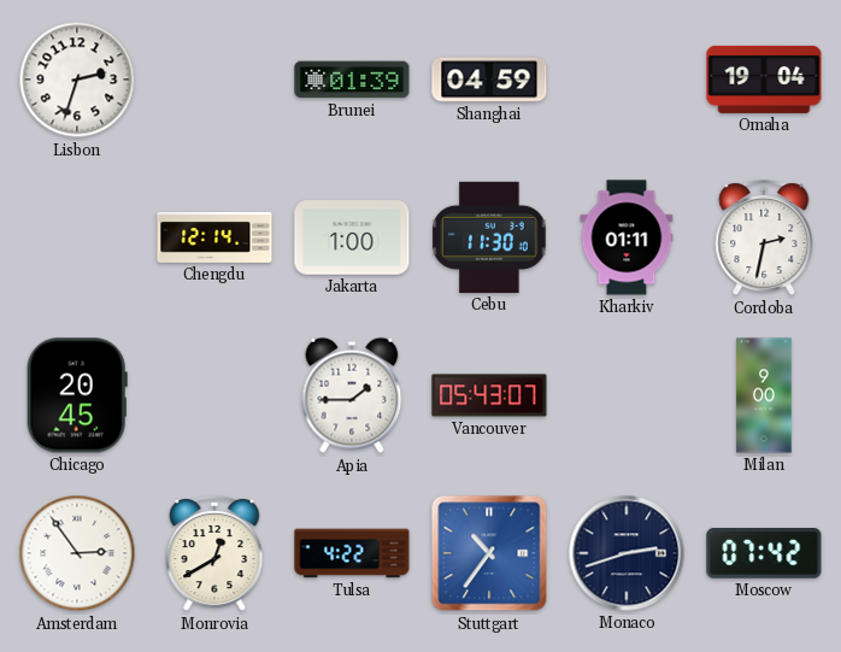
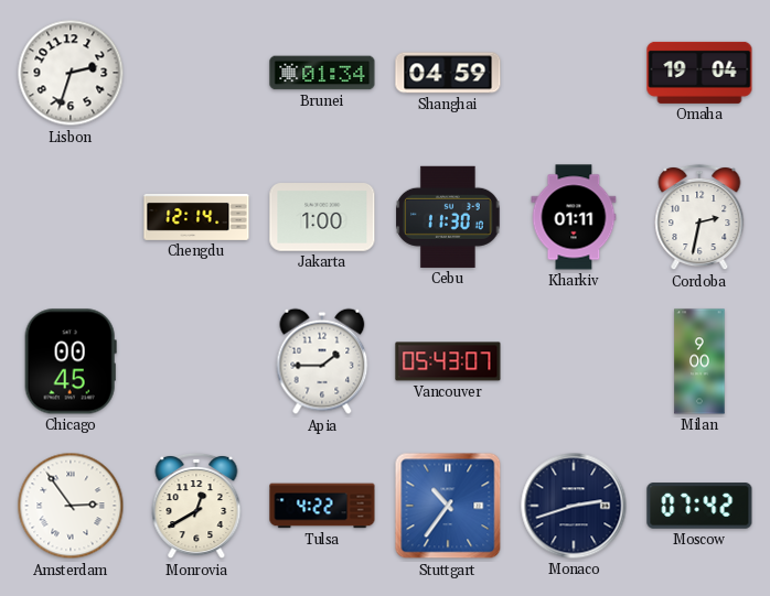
Brunei: 01:39 -> 01:34 (322, 73)
Chicago: 20:45 -> 00:45 (71, 361)
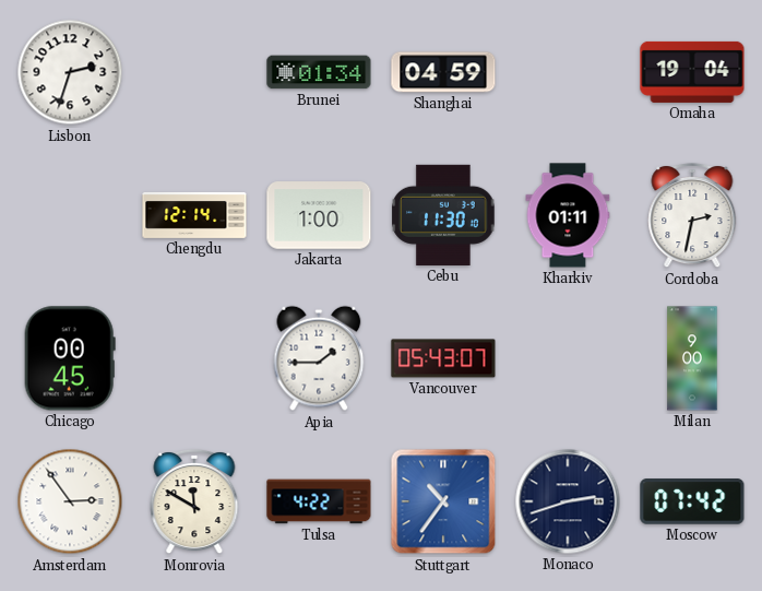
Monrovia: 12:40 -> 11:50 (194, 501)
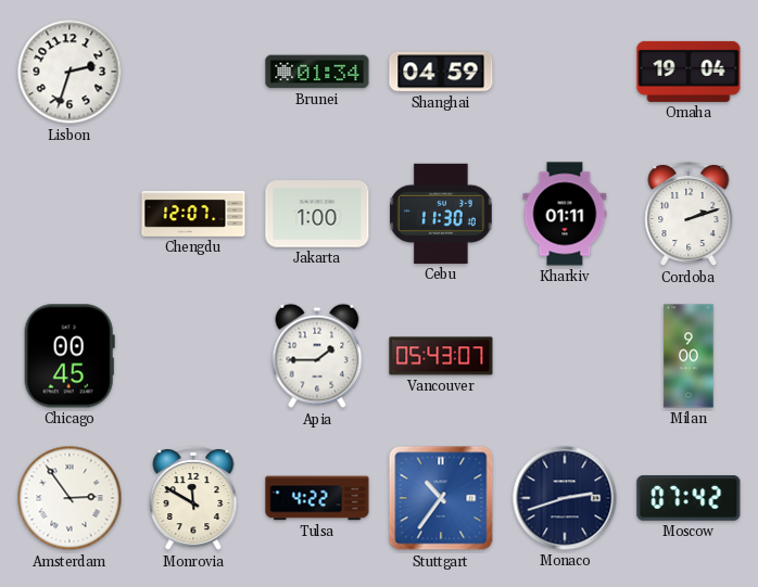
Chengdu: 12:14 -> 12:07 (193, 214)
Cordoba: 2:32 -> 2:12 (688, 214)
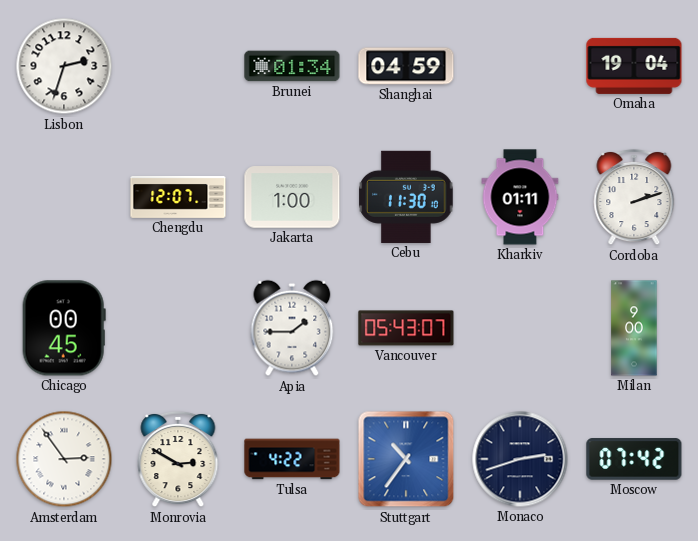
Monrovia: 11:50 -> 2:50 (178, 459)
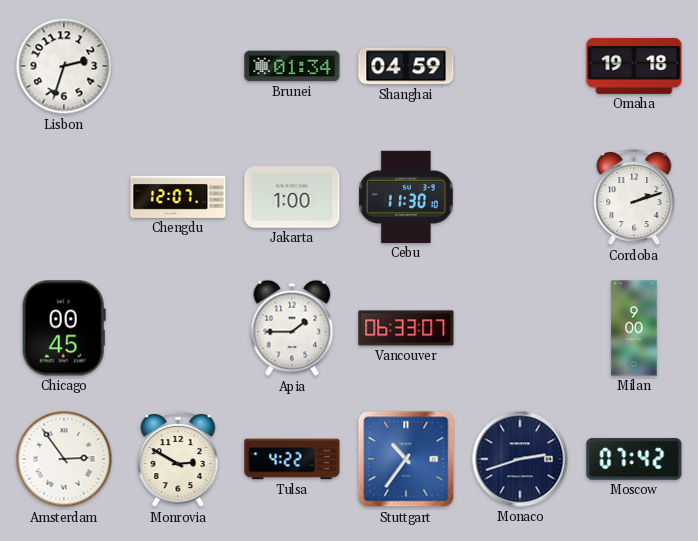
Omaha: 19:04 -> 19:18 (634, 66)
Kharkiv: 01:11 -> none (520, 197)
Vancouver: 05:43 -> 06:33 (406, 328)
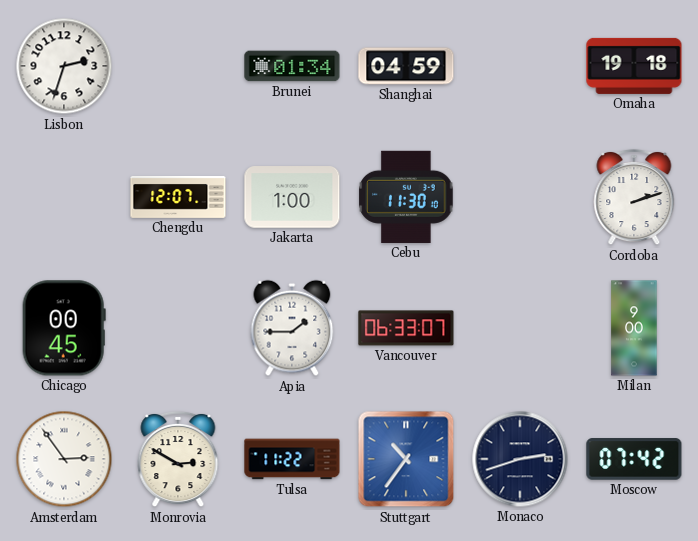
Tulsa: 4:22 -> 11:22 (292, 459)
